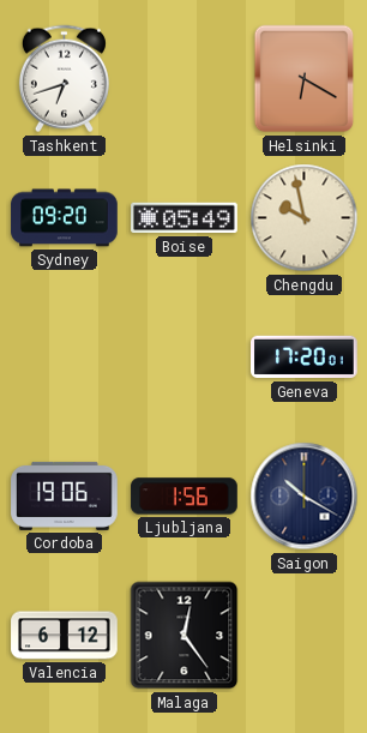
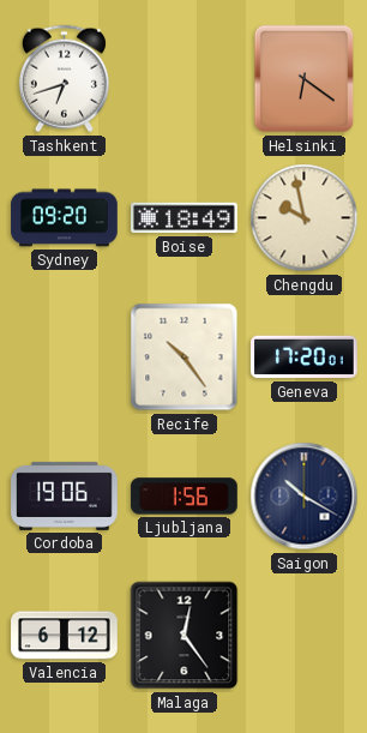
Helsinki: 6:20 -> 6:21 (305, 79)
Boise: 05:49 -> 18:49 (185, 218)
Recife: none -> 10:24 (185, 358)
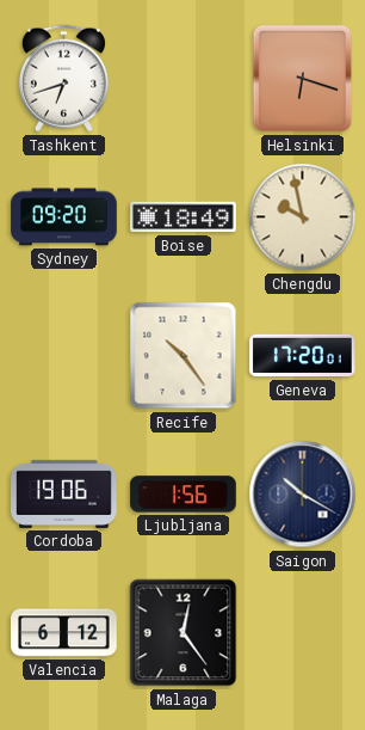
Helsinki: 6:21 -> 6:18 (303, 79)
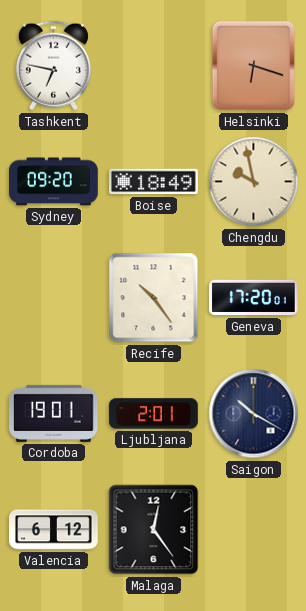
Tashkent: 6:42 -> 6:47 (53, 66)
Cordoba: 19:06 -> 19:01 (54, 413)
Ljubljana: 1:56 -> 2:01 (154, 414)
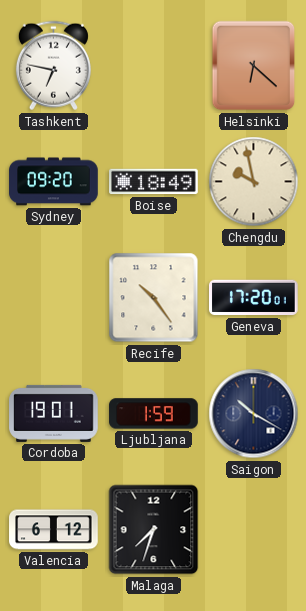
Helsinki: 6:18 -> 6:22 (254, 66)
Ljubljana: 2:01 -> 1:59 (154, 414)
Malaga: 12:24 -> 7:33 (154, 530)
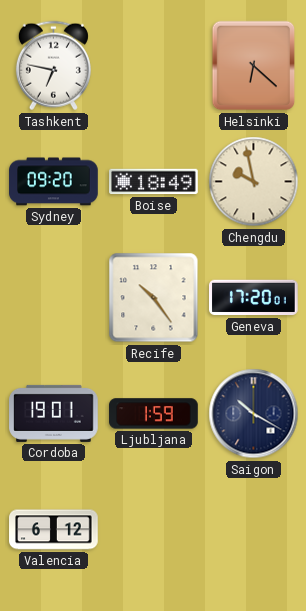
Malaga: 7:33 -> none (154, 530)
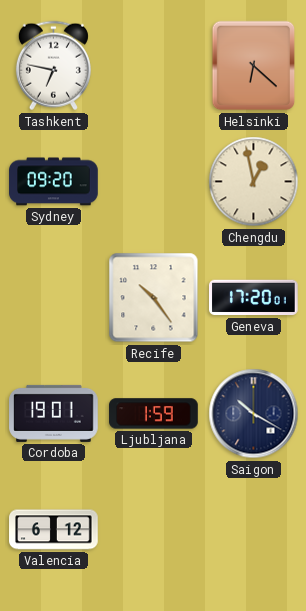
Boise: 18:49 -> none (154, 182)
Chengdu: 9:58 -> 12:58 (254, 182)
